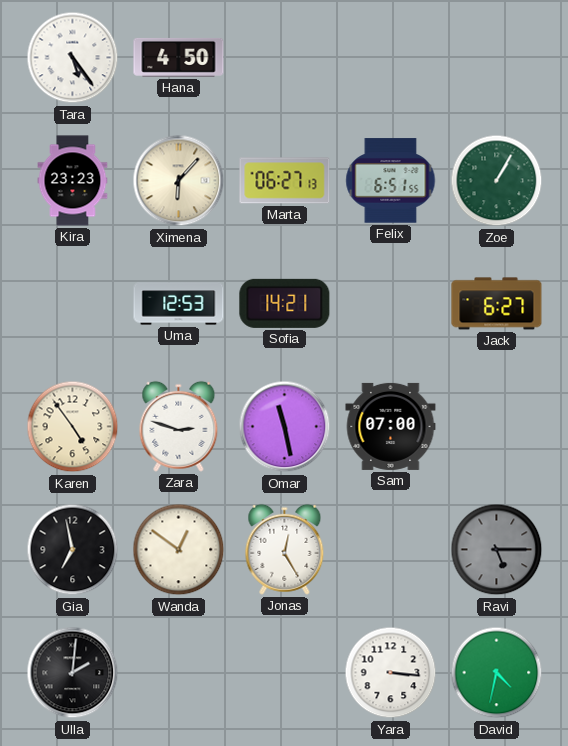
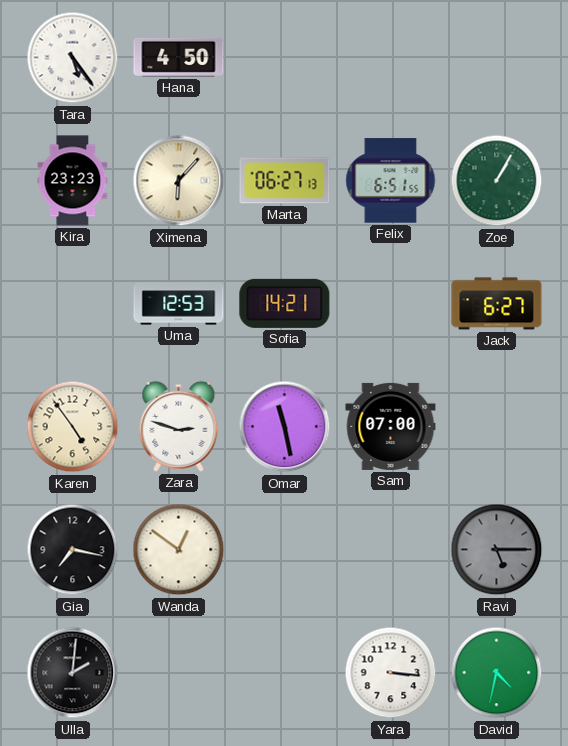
Gia: 6:58 -> 7:17 (73, 550)
Jonas: 12:25 -> none (285, 549)
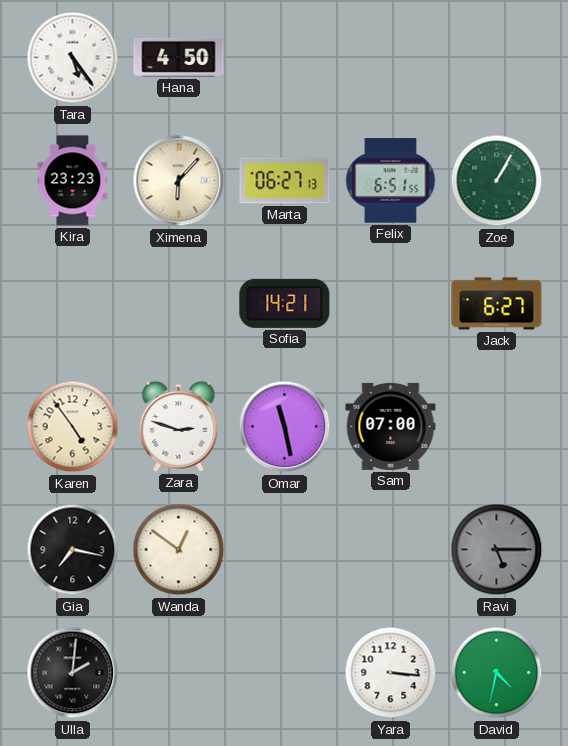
Uma: 12:53 -> none (179, 304)
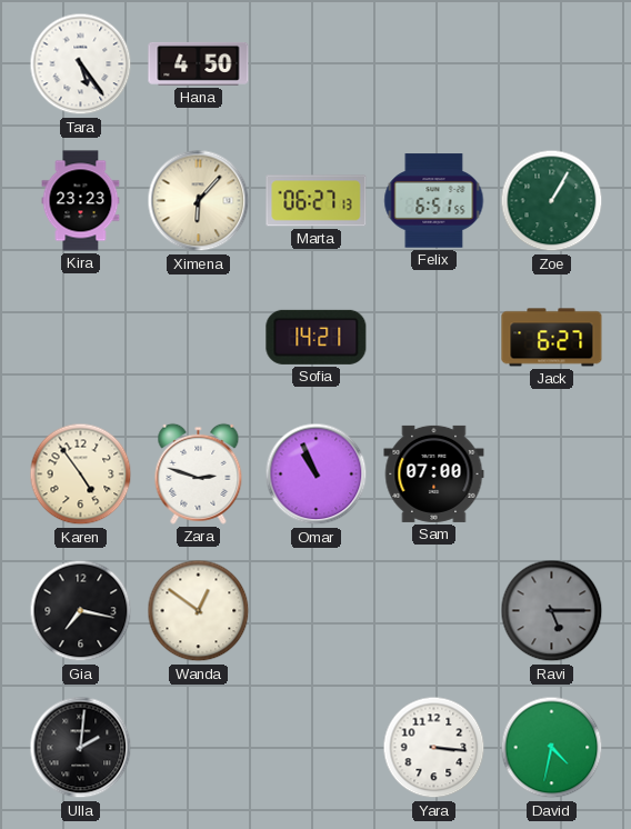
Omar: 11:28 -> 10:56 (317, 475)
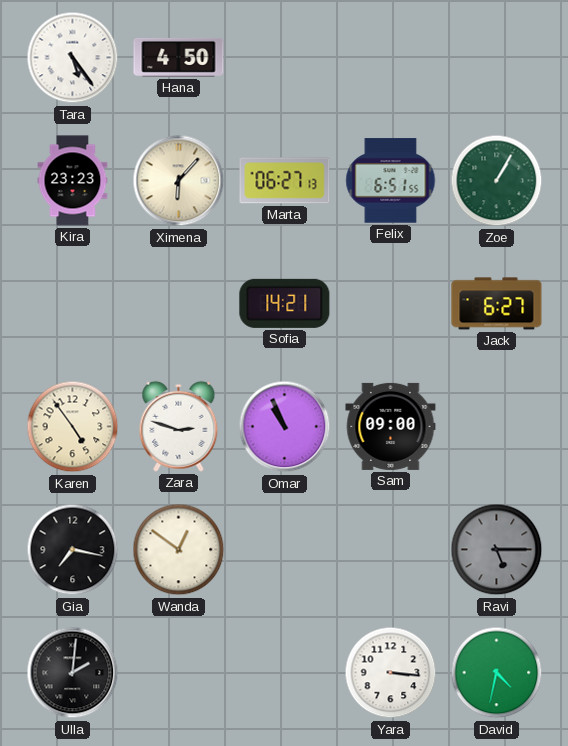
Sam: 07:00 -> 09:00 (391, 426)
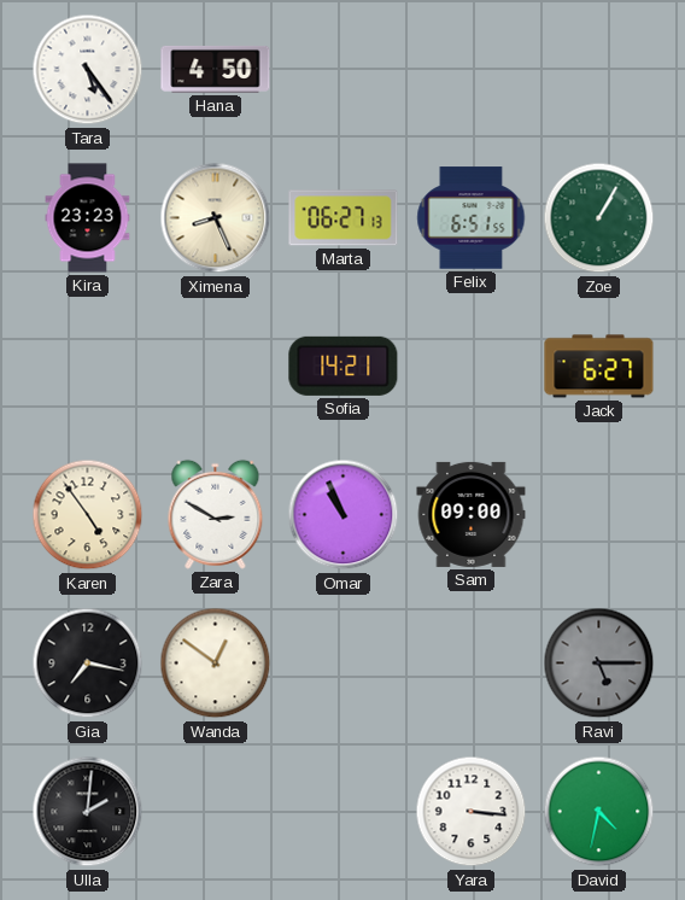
Ximena: 6:07 -> 8:26 (216, 218)
Zara: 2:48 -> 2:50 (216, 514)
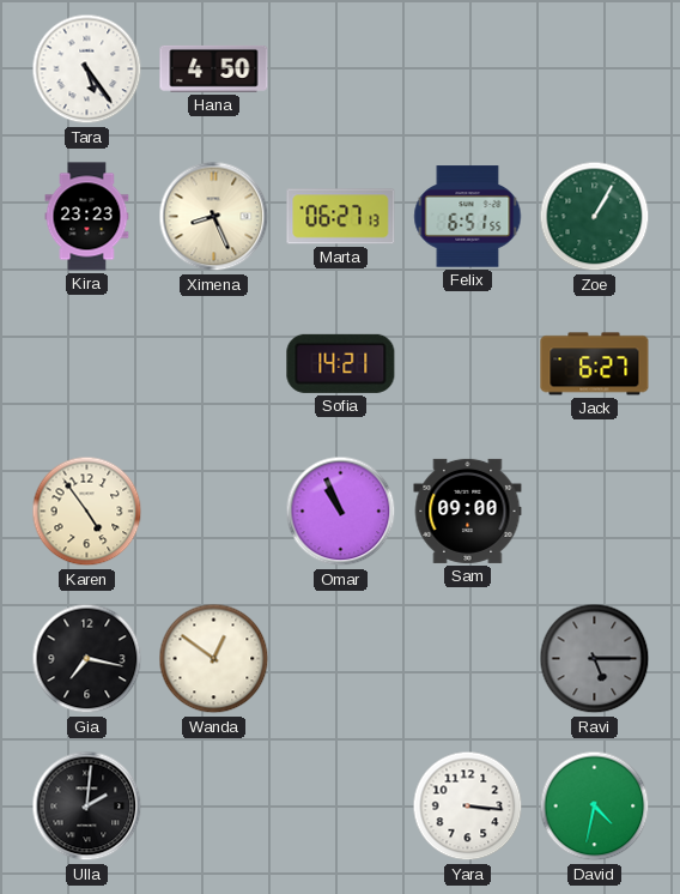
Zara: 2:50 -> none (216, 514)
